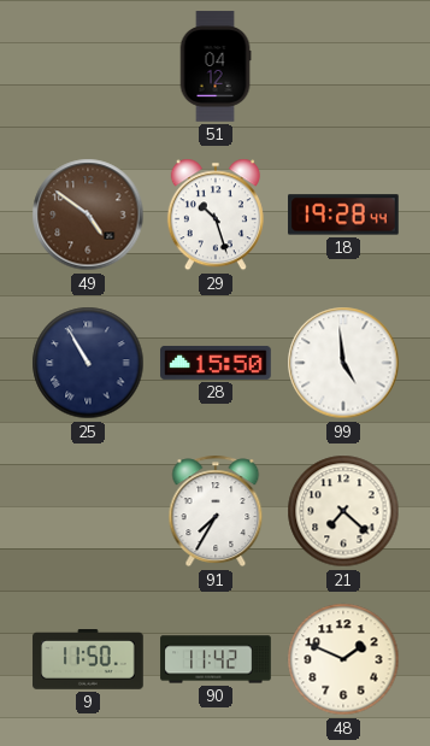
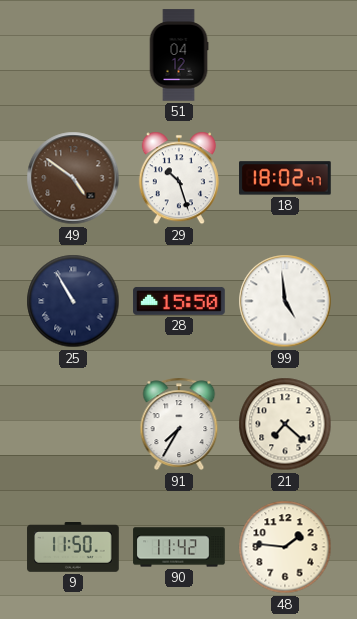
18: 19:28 -> 18:02 (285, 178)
48: 1:49 -> 1:46 (285, 547)
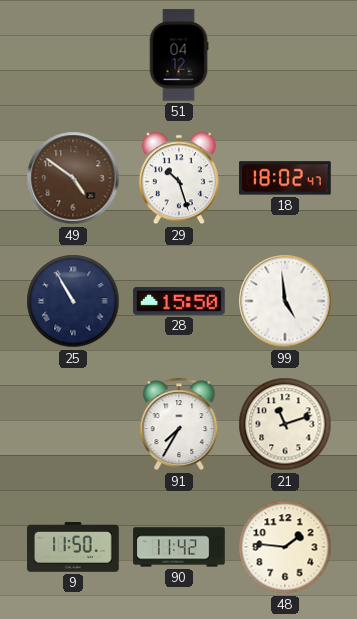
21: 7:22 -> 11:12 (285, 424)
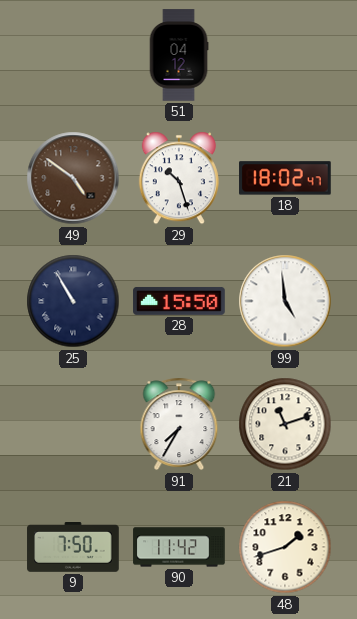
9: 11:50 -> 7:50 (73, 547)
48: 1:46 -> 1:42 (285, 547)
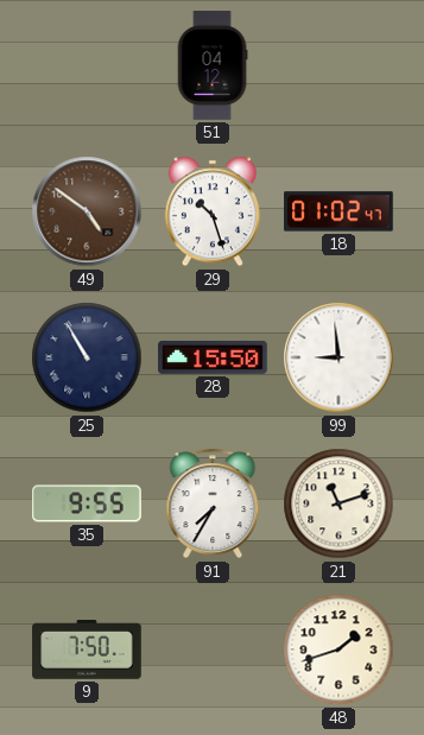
18: 18:02 -> 01:02 (338, 211)
99: 4:59 -> 8:59 (338, 357)
35: none -> 9:55 (87, 503)
90: 11:42 -> none (179, 547)
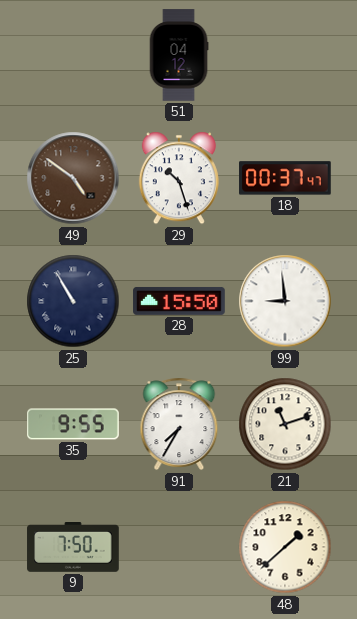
18: 01:02 -> 00:37 (285, 178)
48: 1:42 -> 1:38 (285, 547)
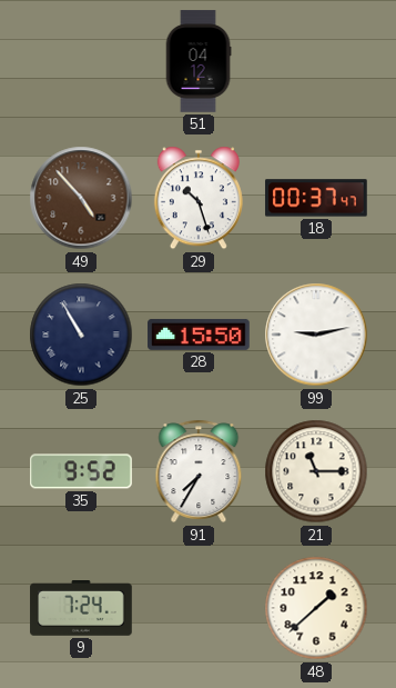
49: 4:51 -> 4:53 (81, 198)
99: 8:59 -> 9:13 (316, 335)
35: 9:55 -> 9:52 (81, 471)
21: 11:12 -> 11:15 (316, 471)
9: 7:50 -> 7:24 (81, 608)
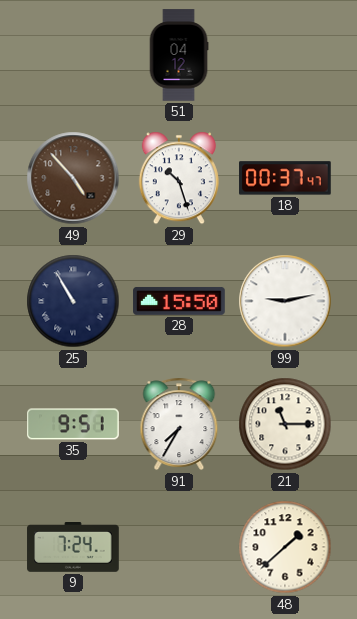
35: 9:52 -> 9:51 (73, 424)
